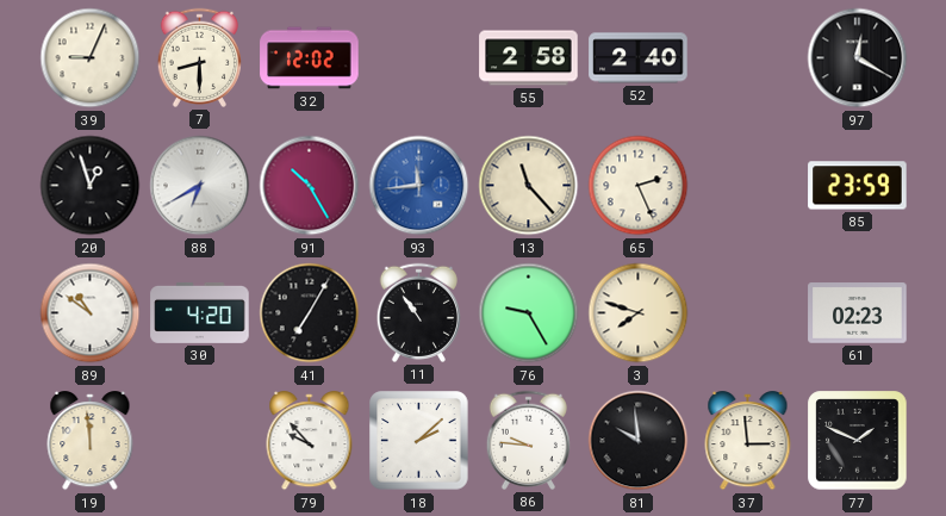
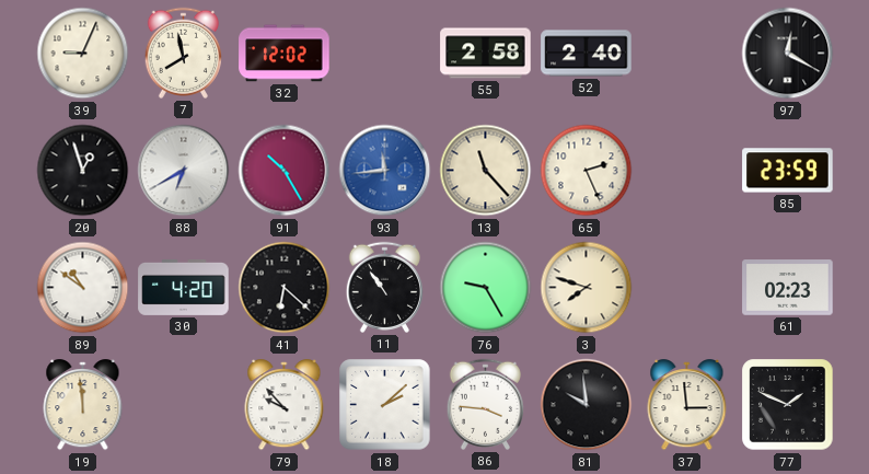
7: 8:30 -> 7:58 (183, 53)
41: 7:05 -> 6:22 (285, 288)
86: 9:46 -> 3:46 (485, 404)
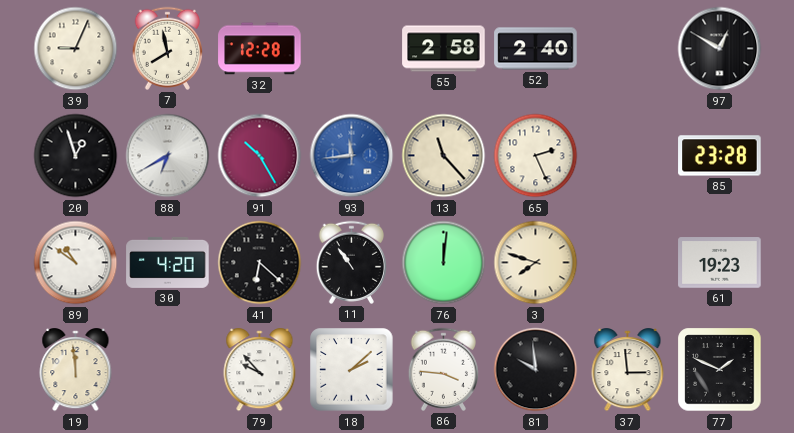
32: 12:02 -> 12:28 (260, 49)
97: 12:20 -> 12:50 (720, 49)
85: 23:59 -> 23:28 (720, 156)
76: 9:25 -> 12:01 (444, 263)
61: 02:23 -> 19:23 (720, 263)
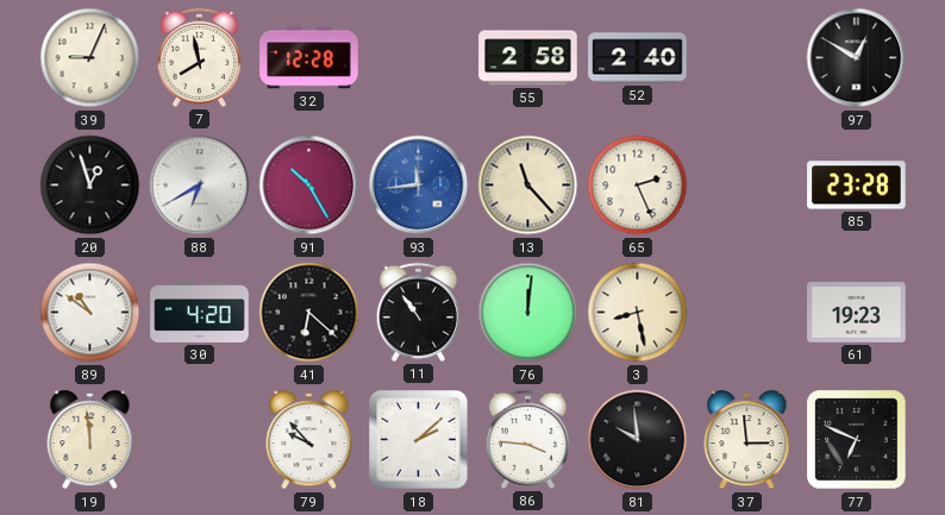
3: 7:48 -> 8:28 (638, 313)
77: 1:49 -> 6:49 (857, 440)
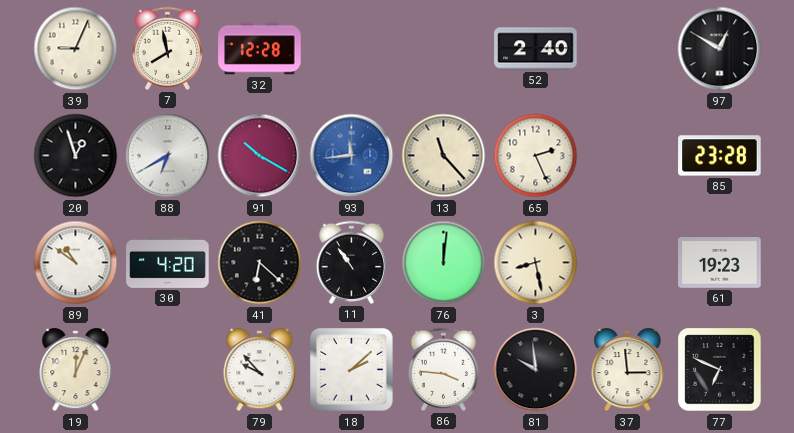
55: 2:58 -> none (528, 58)
91: 10:25 -> 10:20 (260, 156)
19: 11:59 -> 12:04 (76, 370)
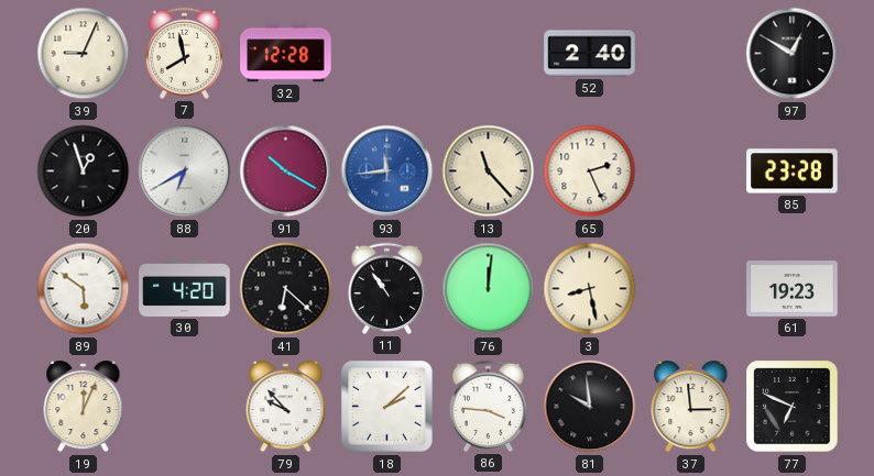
89: 10:51 -> 5:51 (84, 289)
